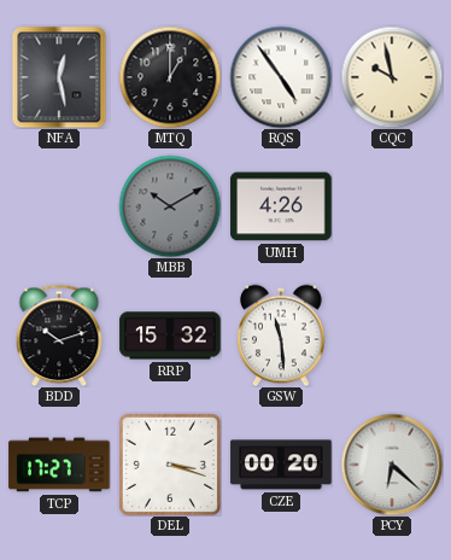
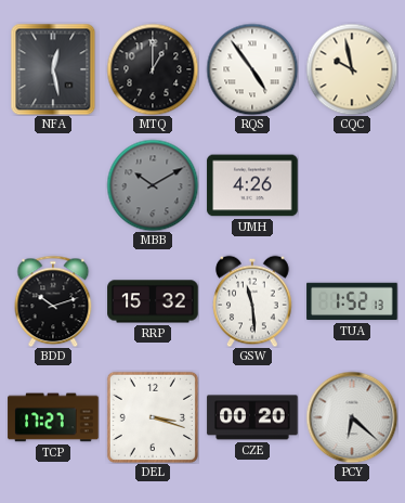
TUA: none -> 1:52 (352, 301)
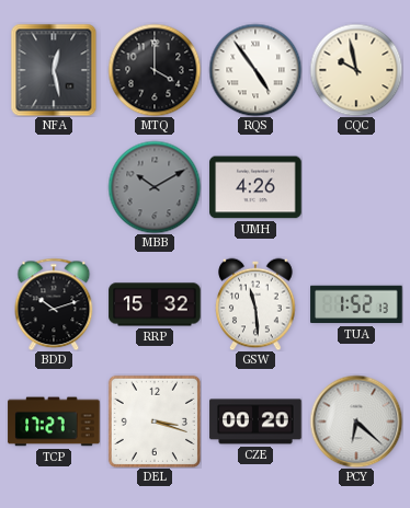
MTQ: 1:00 -> 4:00 (155, 70)
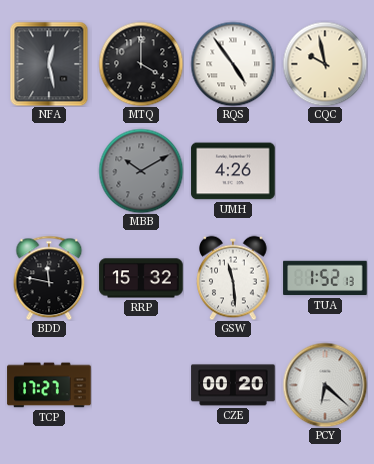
BDD: 10:12 -> 11:47 (49, 278)
DEL: 3:18 -> none (155, 422)
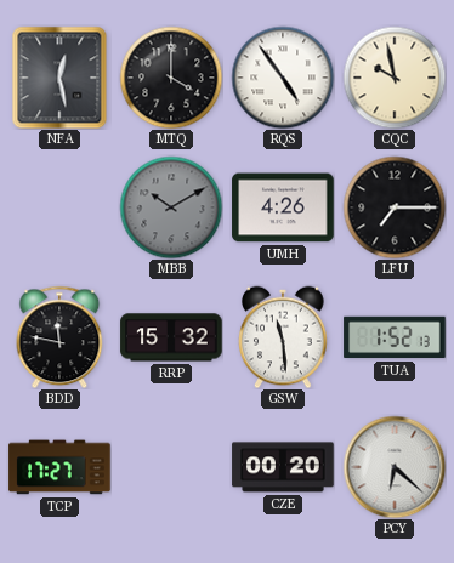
LFU: none -> 7:15 (395, 207)
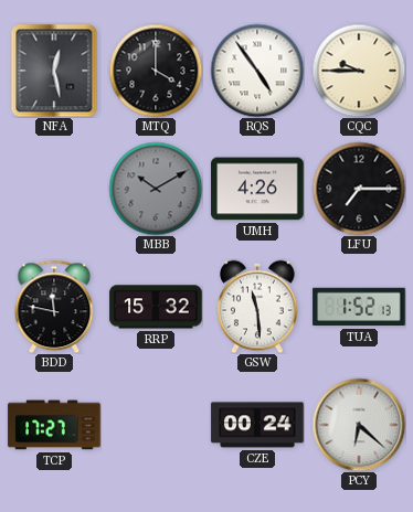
CQC: 9:58 -> 9:45 (359, 71)
CZE: 00:20 -> 00:24 (257, 425)
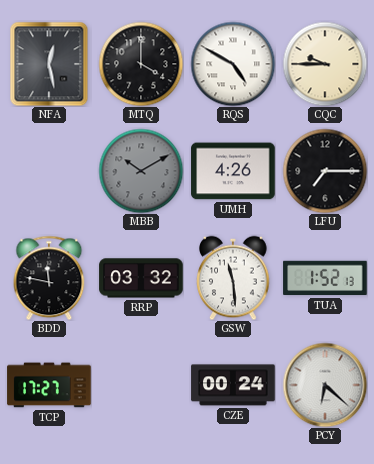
RQS: 4:54 -> 4:50 (233, 64)
RRP: 15:32 -> 03:32 (141, 278)
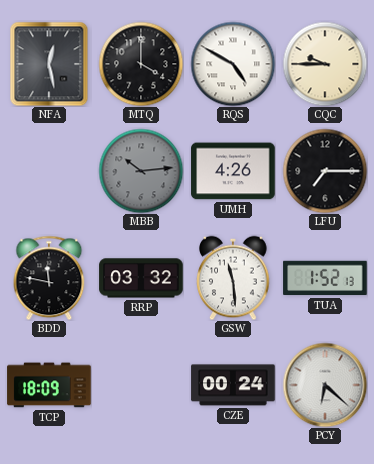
MBB: 10:10 -> 10:14 (141, 171)
TCP: 17:27 -> 18:09 (49, 385)
